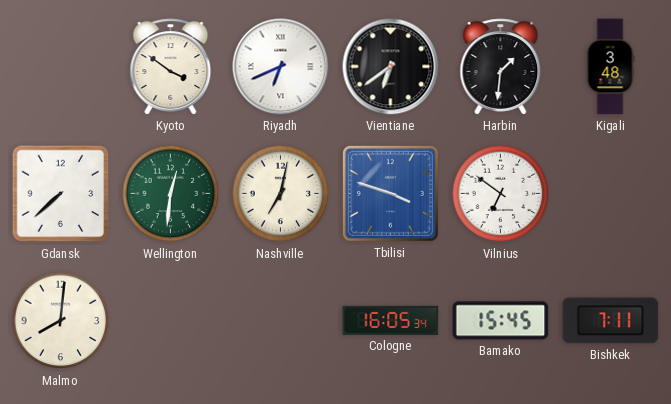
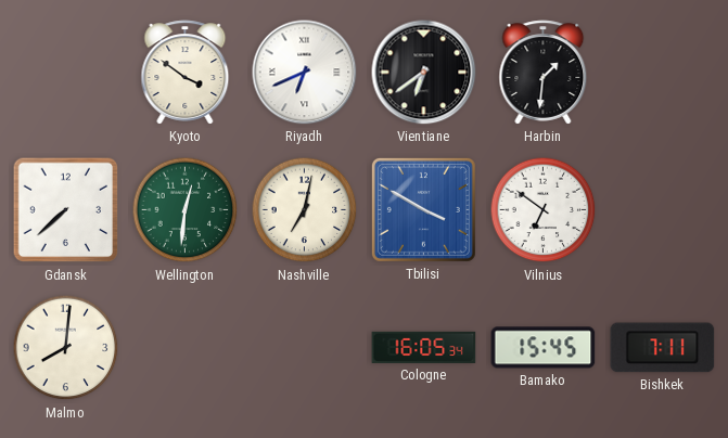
Kigali: 3:48 -> none (610, 67)
Tbilisi: 3:48 -> 3:50 (423, 209)
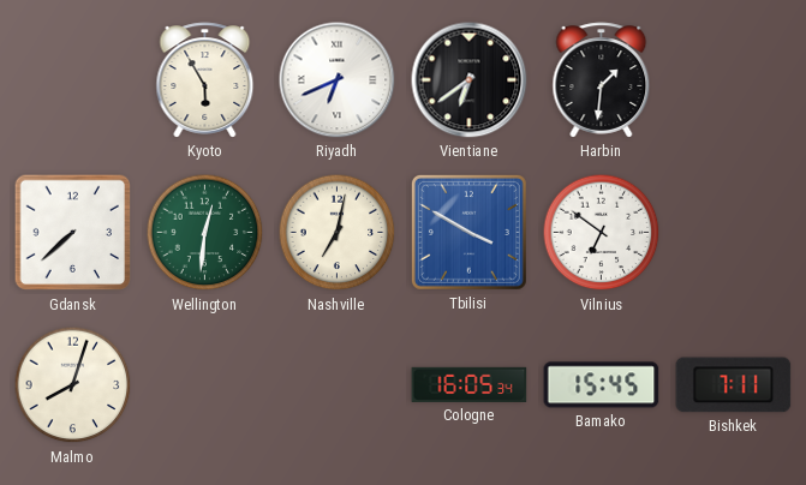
Kyoto: 3:51 -> 5:55 (205, 80)
Malmo: 8:01 -> 8:03 (73, 385)
